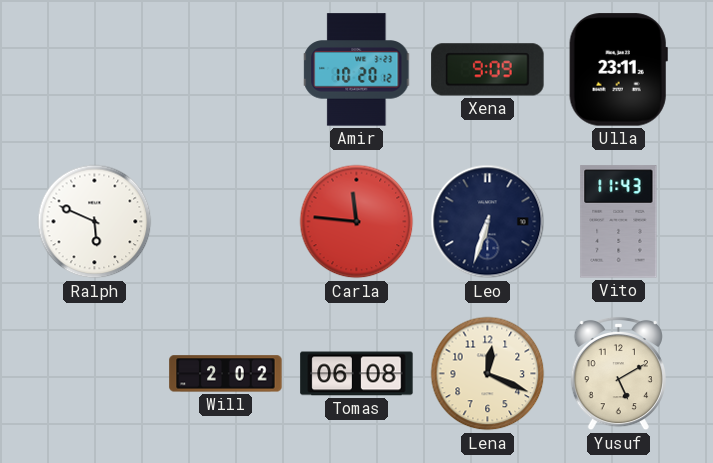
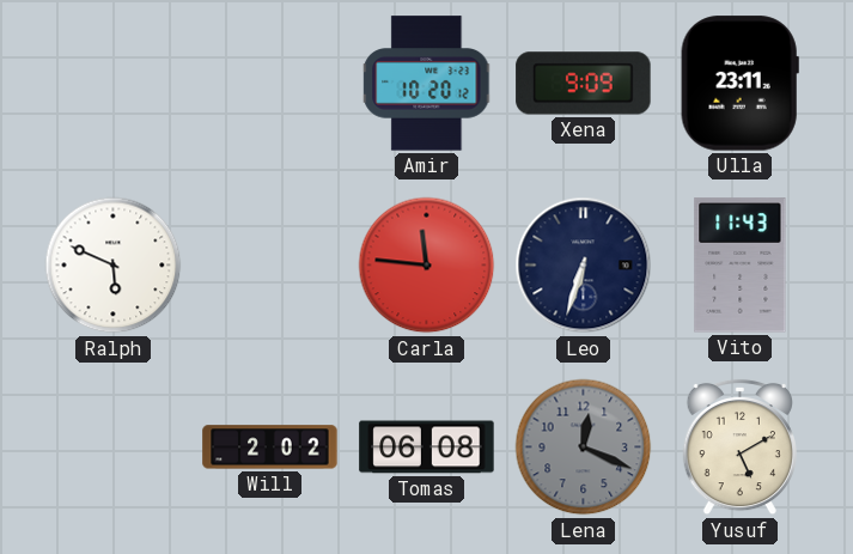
Lena dial: cream -> grey (584, 448)
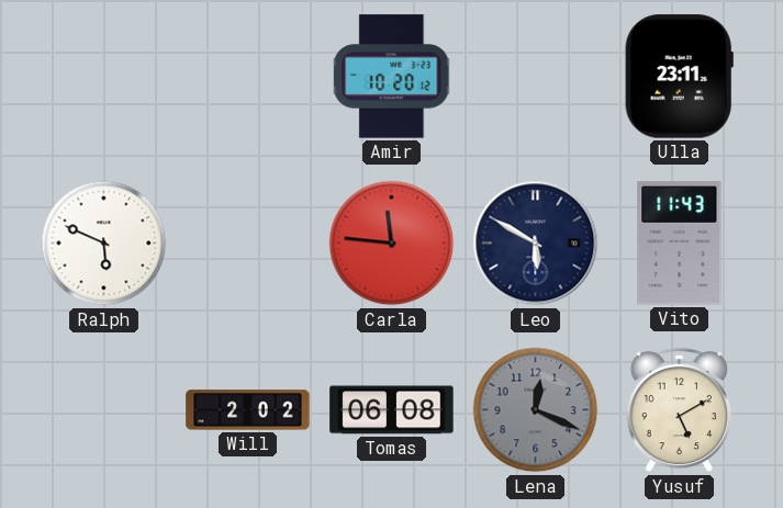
Xena: 9:09 -> none (584, 84)
Leo: 6:33 -> 5:50 (536, 244)
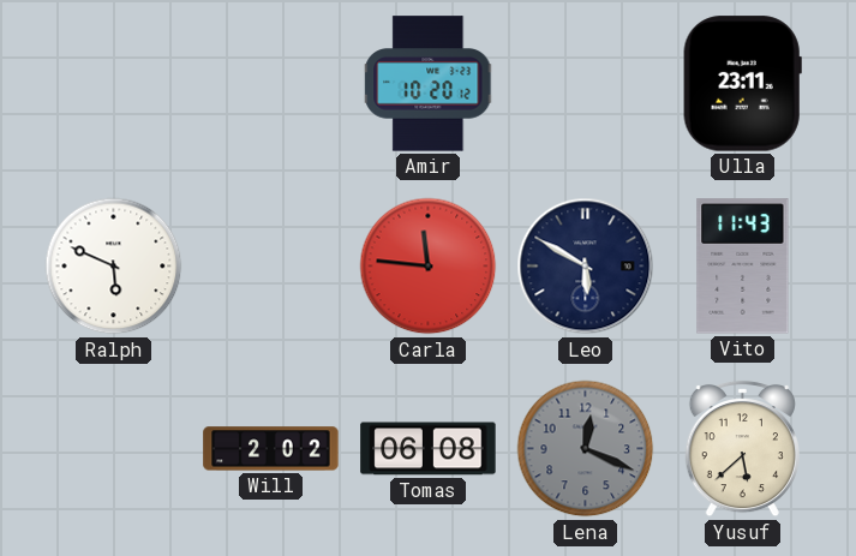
Yusuf: 5:10 -> 5:38 (742, 449)
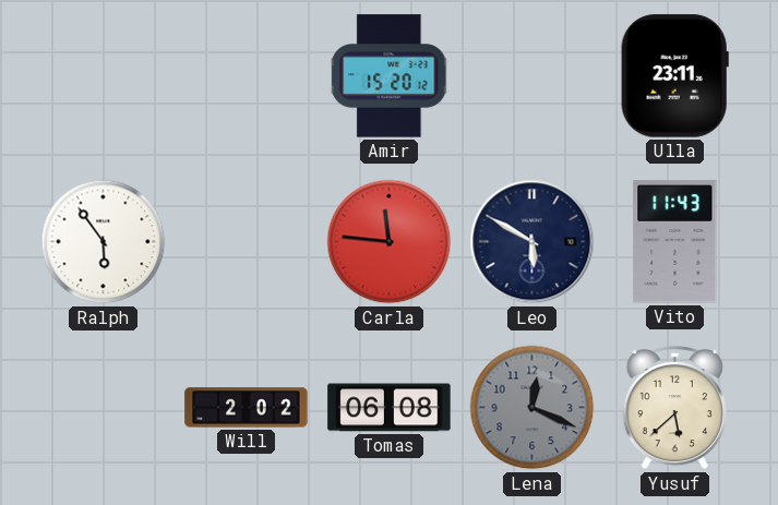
Amir: 10:20 -> 15:20 (390, 76)
Ralph: 5:49 -> 5:54 (104, 242)
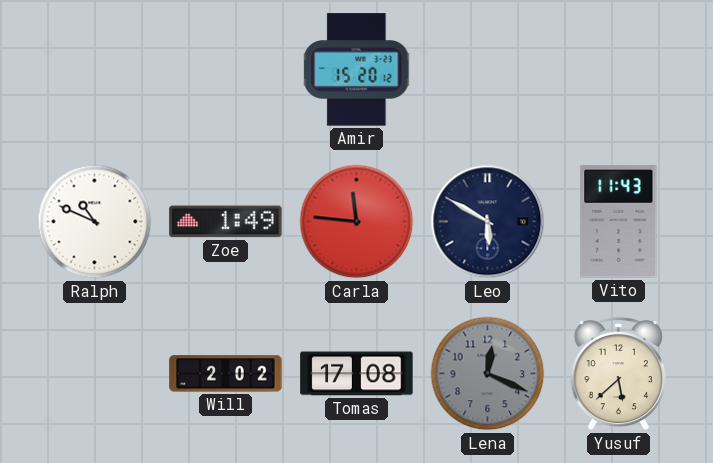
Ulla: 23:11 -> none (674, 76)
Ralph: 5:54 -> 10:49 (95, 222)
Zoe: none -> 1:49 (226, 222)
Tomas: 06:08 -> 17:08 (357, 374)
